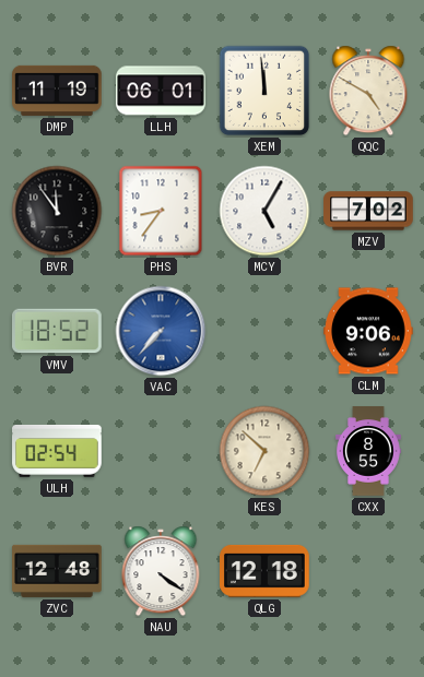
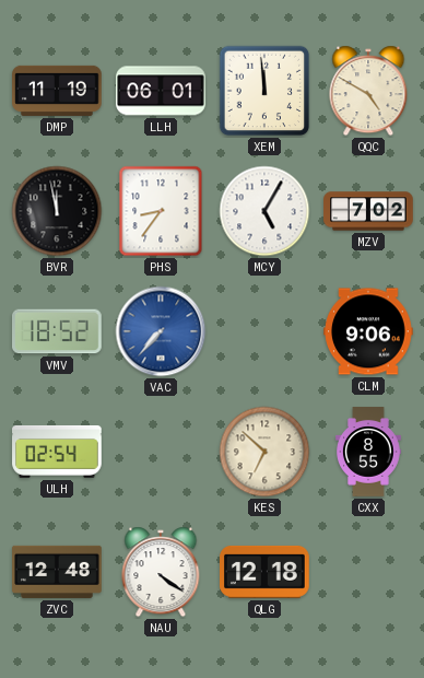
BVR: 11:54 -> 11:58 (57, 211)
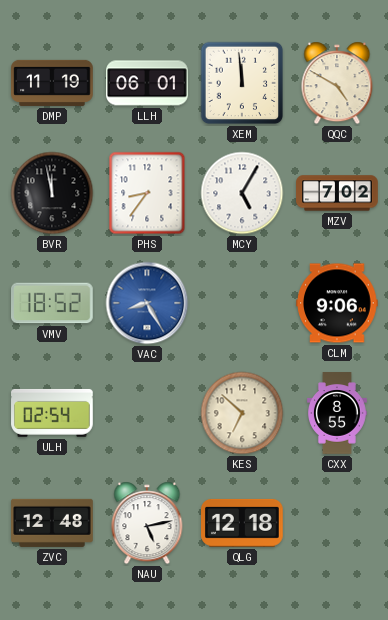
VAC: 7:37 -> 8:25 (147, 303)
NAU: 4:21 -> 5:13 (147, 523)
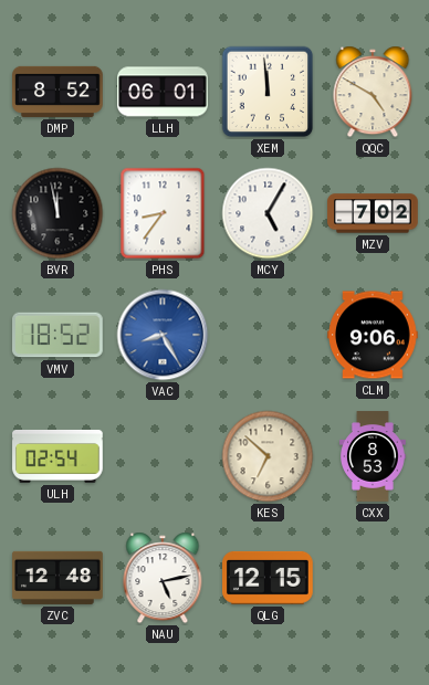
DMP: 11:19 -> 8:52 (57, 92)
CXX: 8:55 -> 8:53 (374, 456)
QLG: 12:18 -> 12:15 (269, 578)
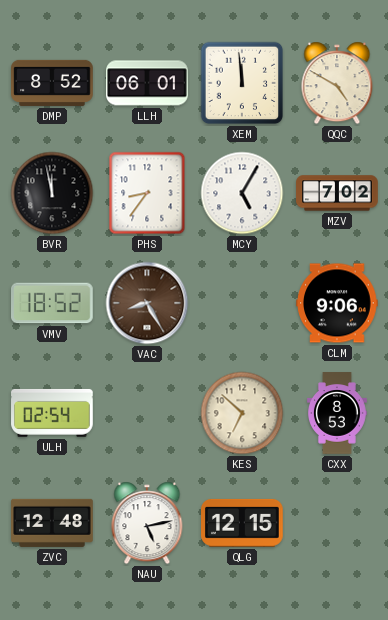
VAC dial: blue -> brown (147, 303)
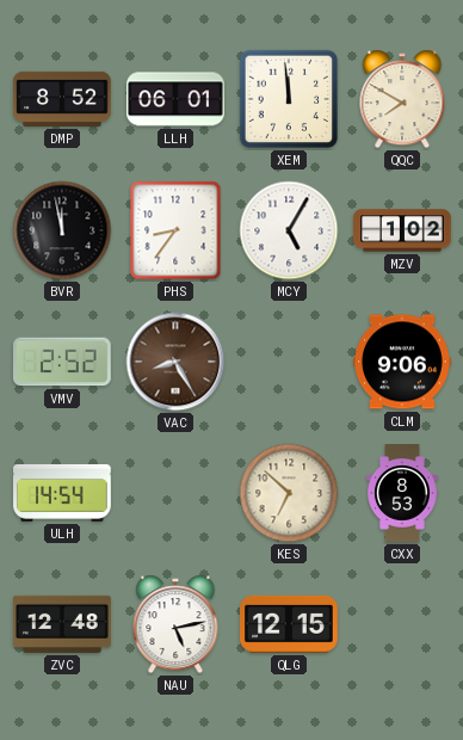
QQC: 4:50 -> 7:50 (402, 99)
MZV: 7:02 -> 1:02 (402, 230)
VMV: 18:52 -> 2:52 (63, 362)
ULH: 02:54 -> 14:54 (62, 493)
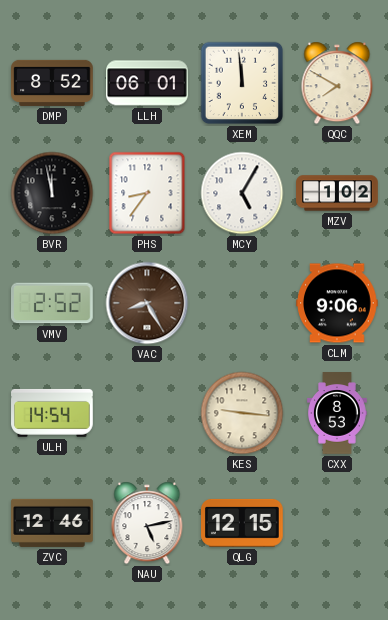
KES: 6:52 -> 9:16 (242, 413)
ZVC: 12:48 -> 12:46 (52, 523)
